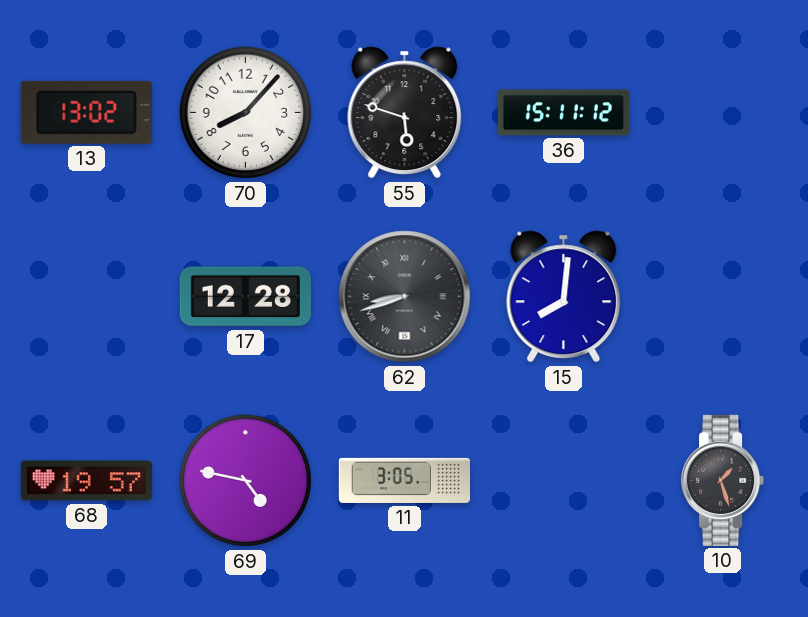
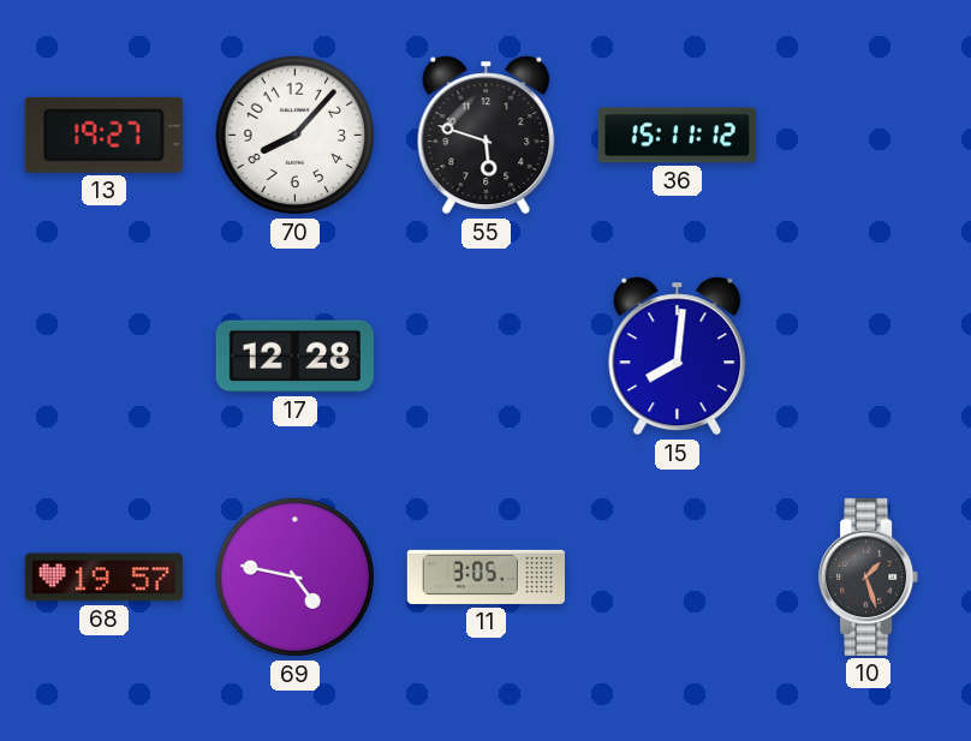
13: 13:02 -> 19:27 (103, 135)
62: 8:42 -> none (405, 297)
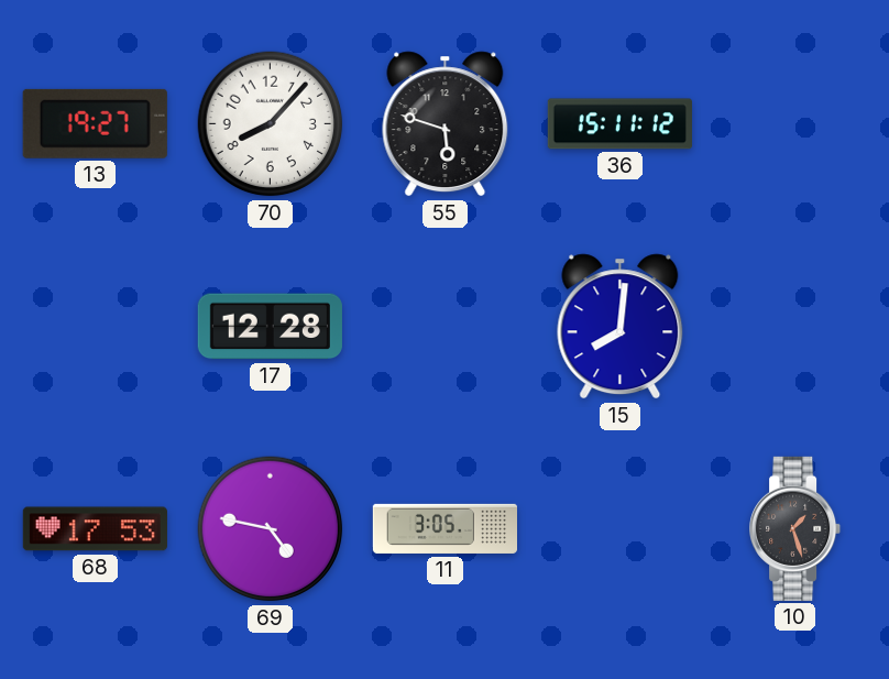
68: 19:57 -> 17:53 (95, 529)
